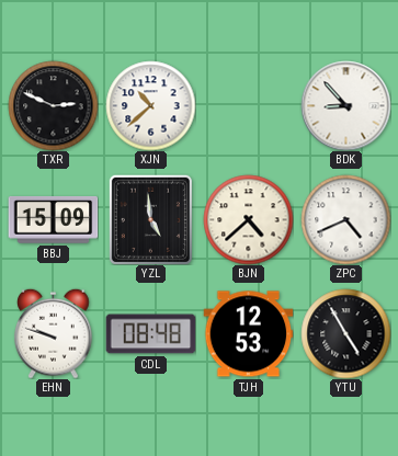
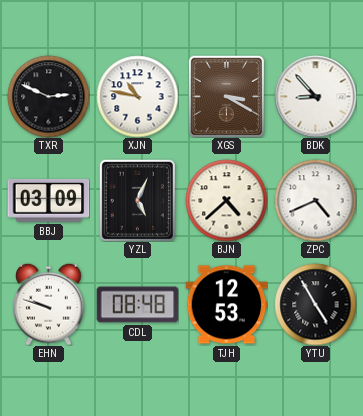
XJN: 10:38 -> 10:47 (137, 96)
XGS: none -> 3:20 (226, 96)
BBJ: 15:09 -> 03:09 (48, 201)
YZL: 4:59 -> 5:04 (137, 200)
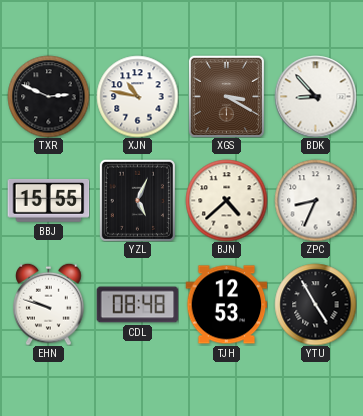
BBJ: 03:09 -> 15:55 (48, 201)
ZPC: 4:41 -> 8:34 (315, 200)
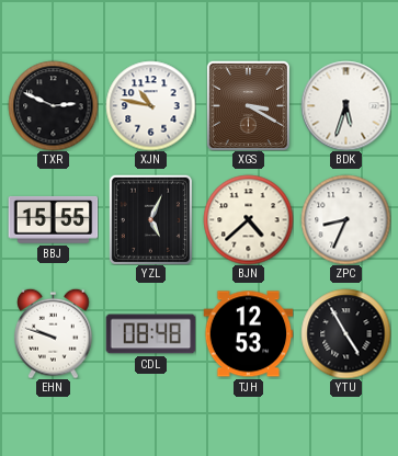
BDK: 8:53 -> 5:33 (345, 105)
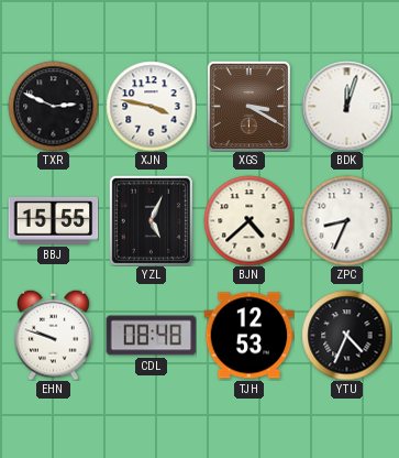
XJN: 10:47 -> 3:47 (151, 106)
BDK: 5:33 -> 12:03 (346, 106)
YTU: 4:55 -> 4:34 (346, 335)
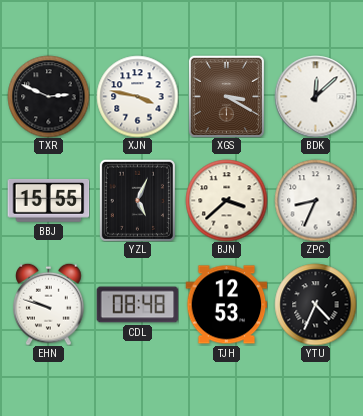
BDK: 12:03 -> 12:08 (315, 96)
BJN: 4:38 -> 3:38 (226, 200)
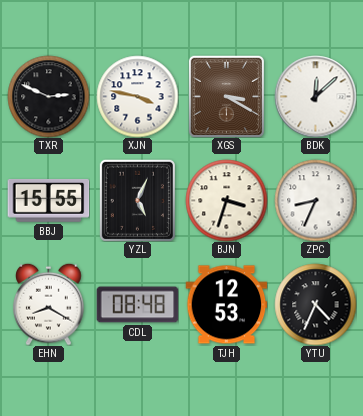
BJN: 3:38 -> 3:33 (226, 200)
EHN: 9:48 -> 8:20 (49, 304)
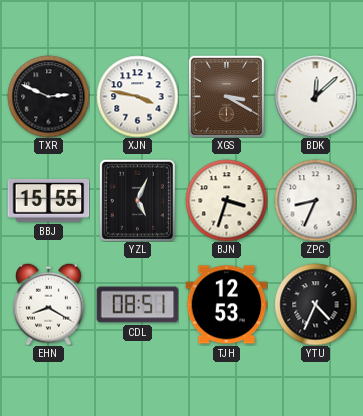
CDL: 08:48 -> 08:51 (137, 305)
